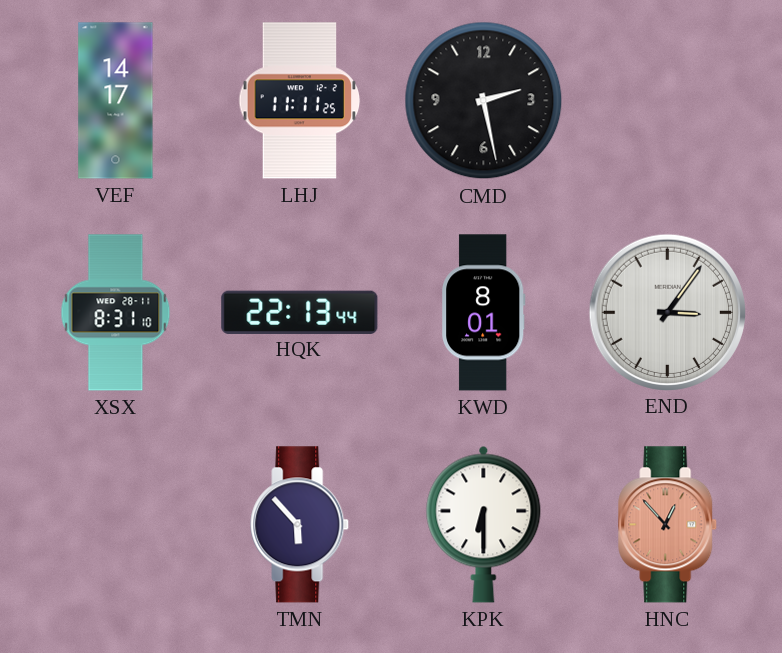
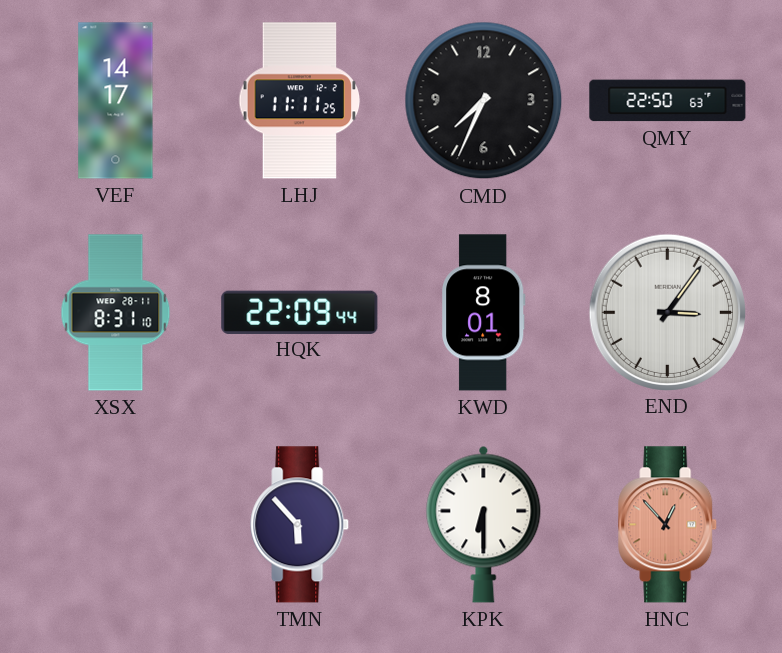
CMD: 2:28 -> 7:34 (484, 101)
QMY: none -> 22:50 (668, 101)
HQK: 22:13 -> 22:09 (300, 312)
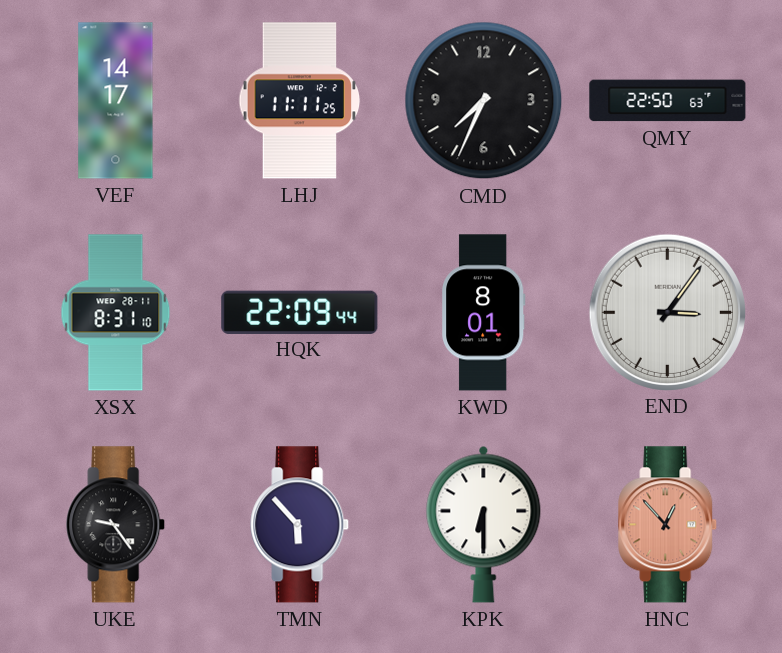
UKE: none -> 9:24 (116, 525)
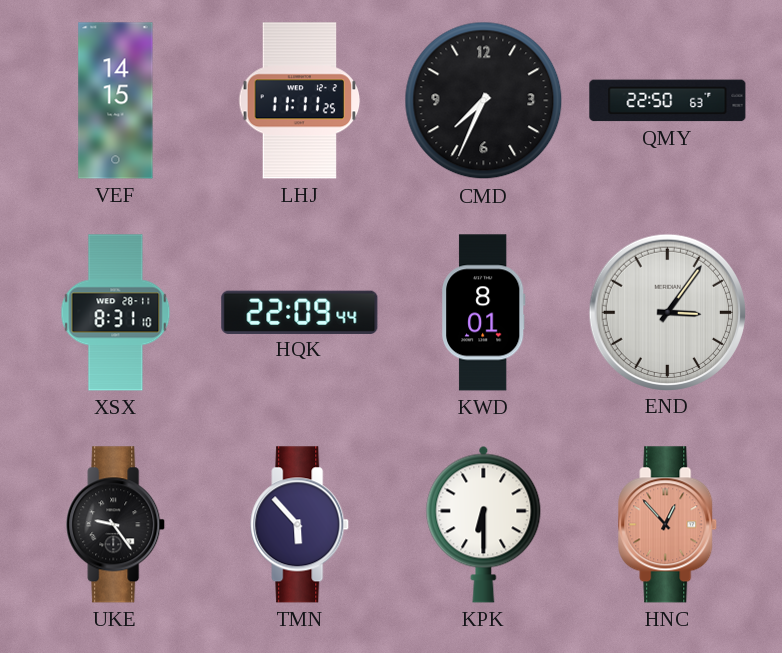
VEF: 14:17 -> 14:15 (116, 101)
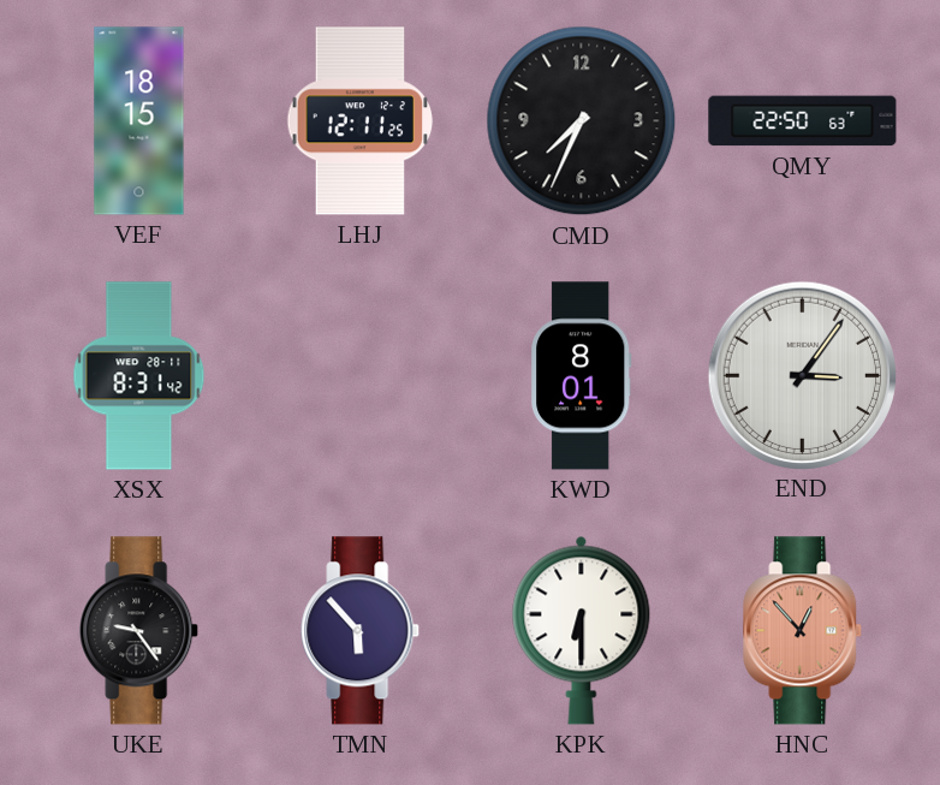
VEF: 14:15 -> 18:15 (139, 121)
LHJ: 11:11 -> 12:11 (361, 121)
XSX: 8:31:10 -> 8:31:42 (139, 376)
HQK: 22:09 -> none (300, 312)
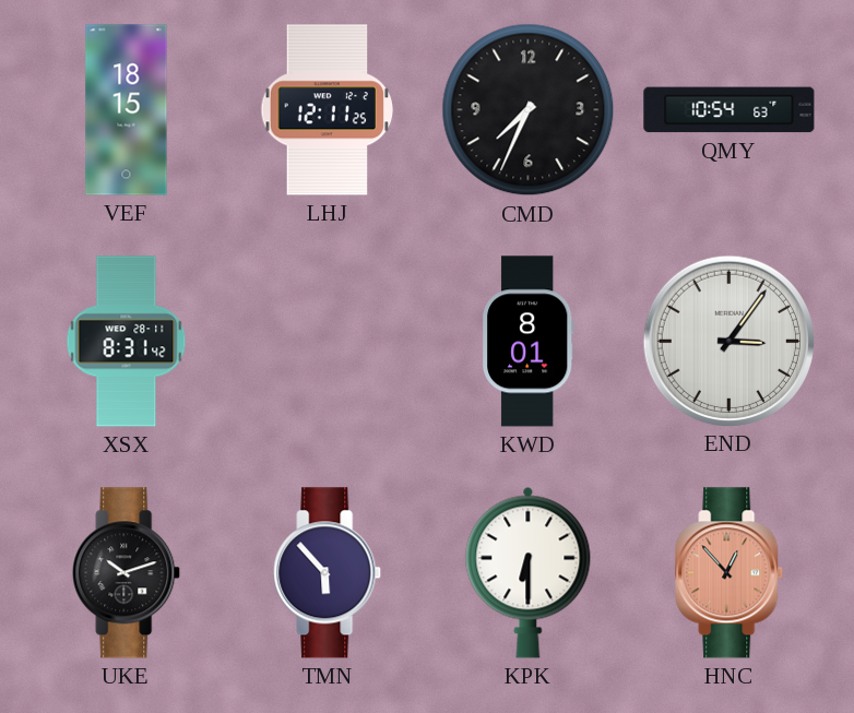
QMY: 22:50 -> 10:54 (730, 110)
UKE: 9:24 -> 10:12 (127, 573)
